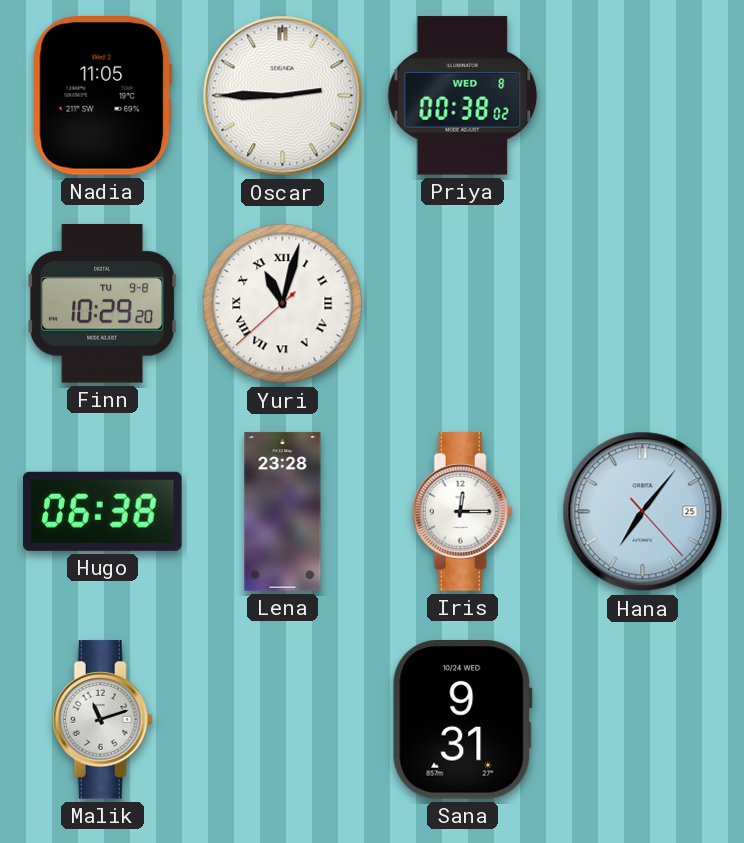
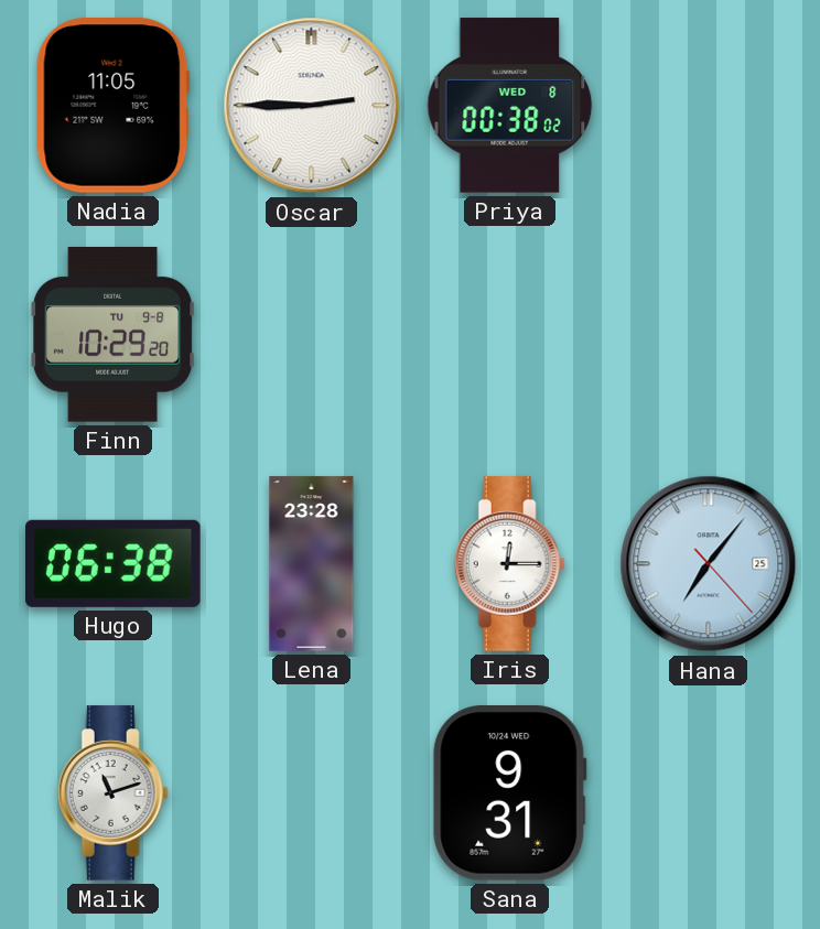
Yuri: 11:02 -> none (283, 304)
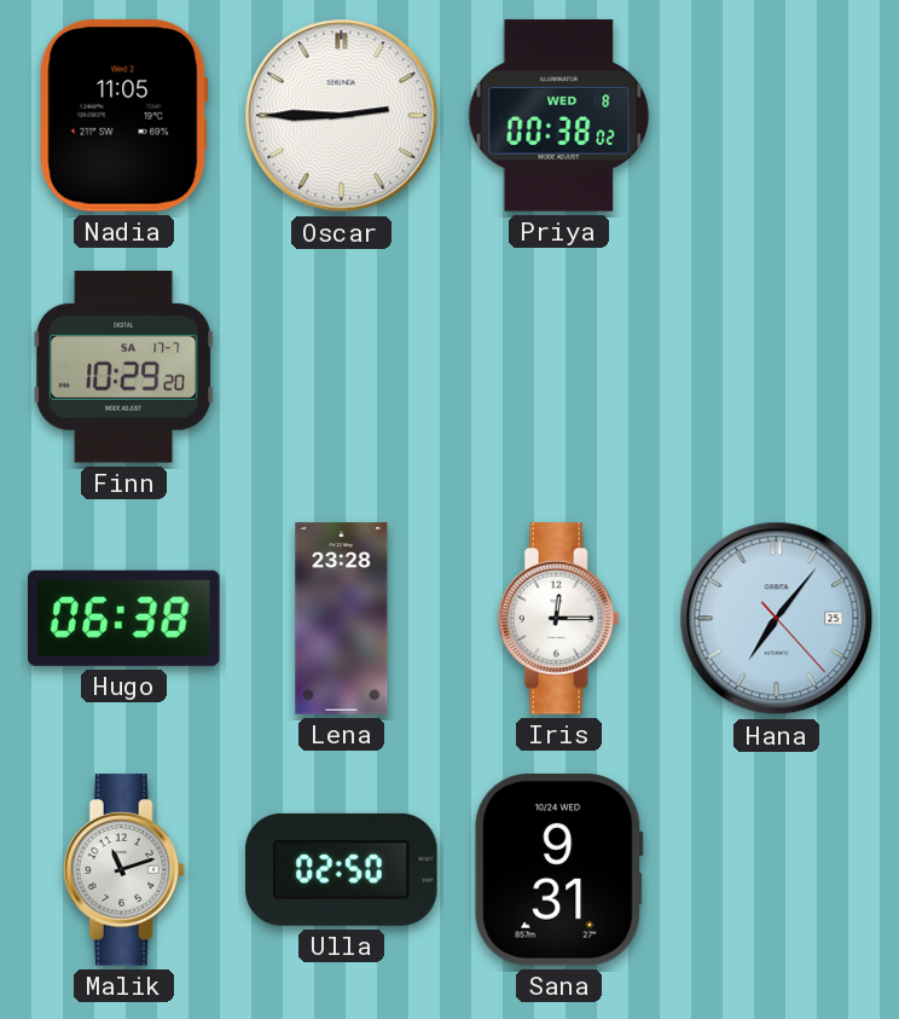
Finn date: TU 9-8 -> SA 17-7 (124, 367)
Ulla: none -> 02:50 (342, 869)
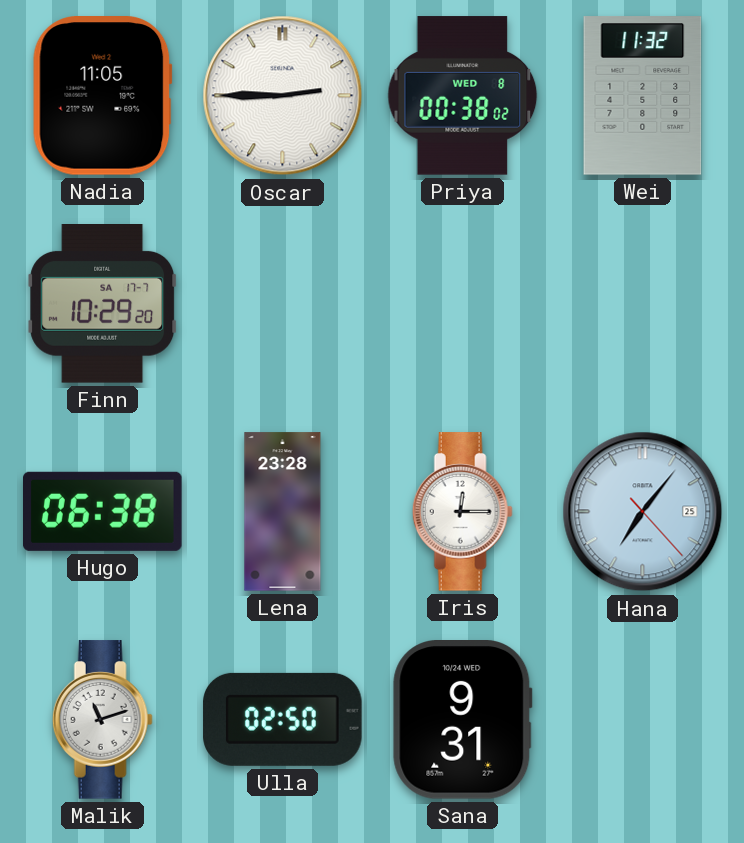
Wei: none -> 11:32 (643, 96)
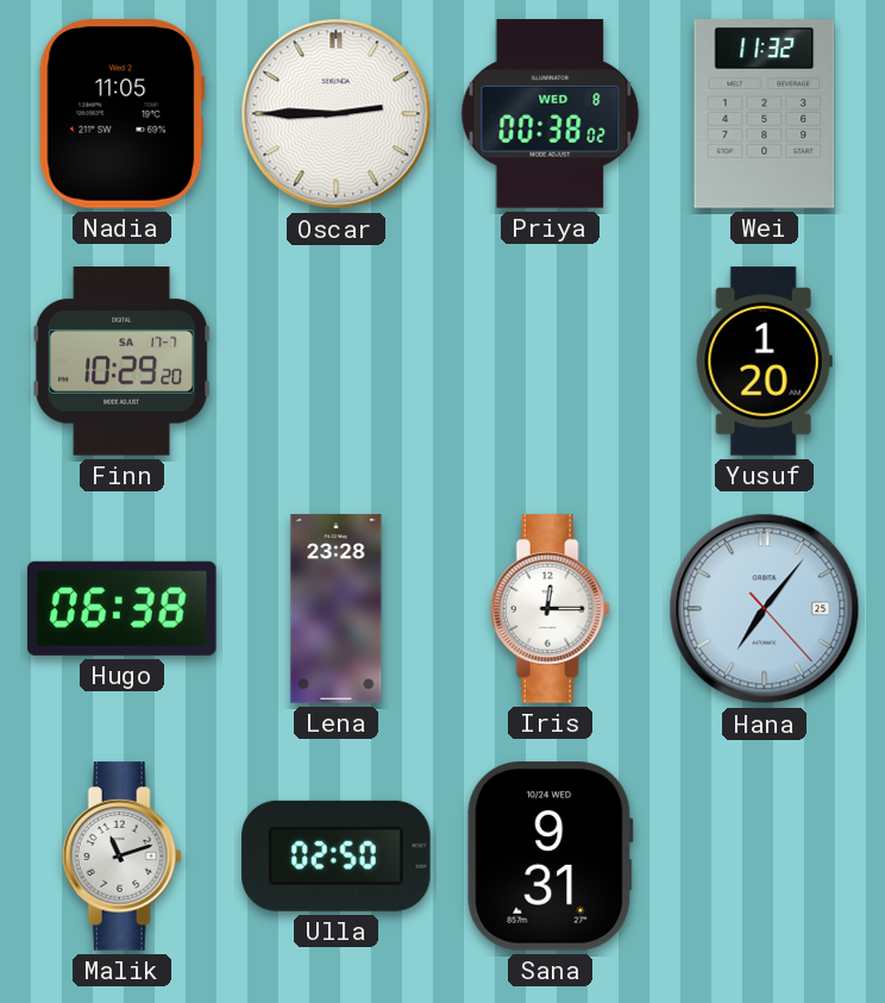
Yusuf: none -> 1:20 (764, 362)
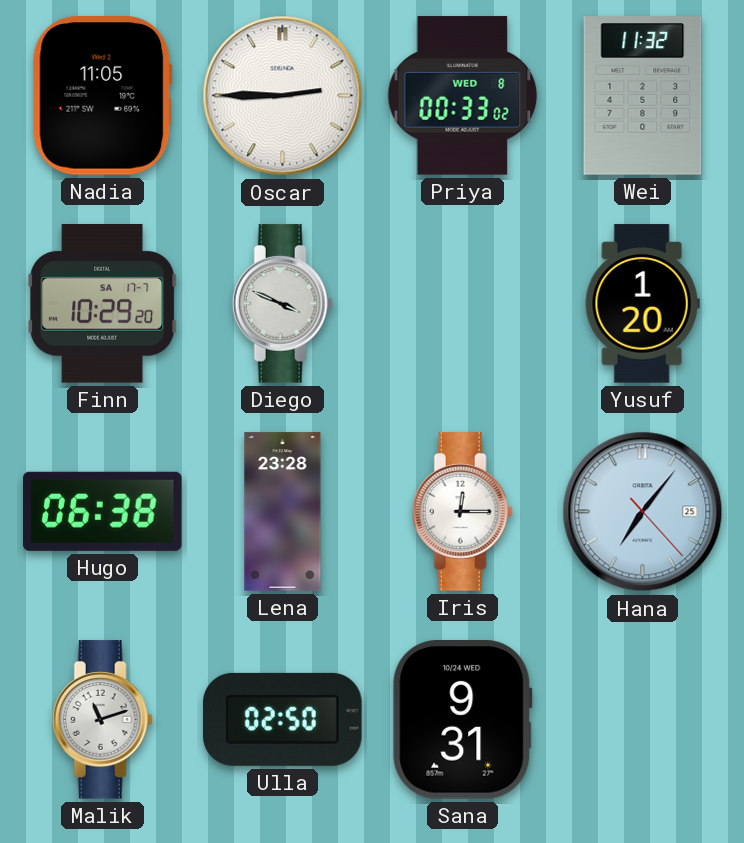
Priya: 00:38 -> 00:33 (463, 96)
Diego: none -> 3:49 (282, 304)
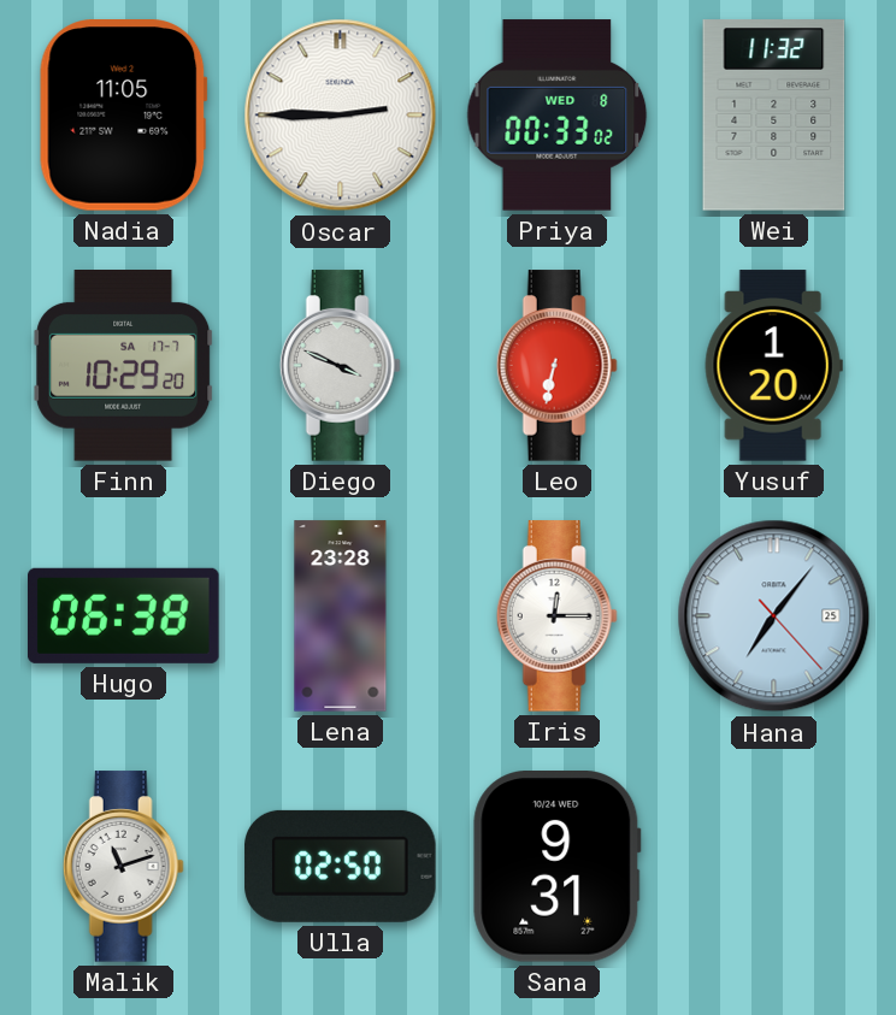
Leo: none -> 6:32 (556, 366)
